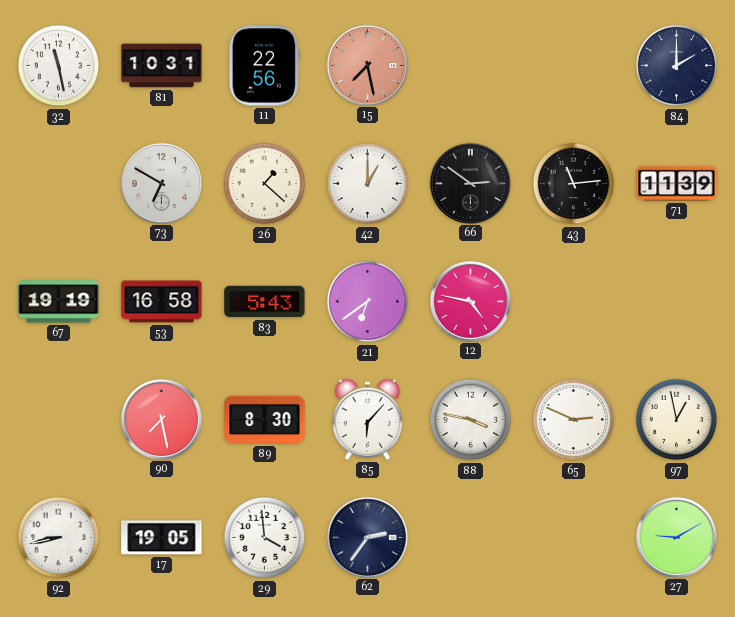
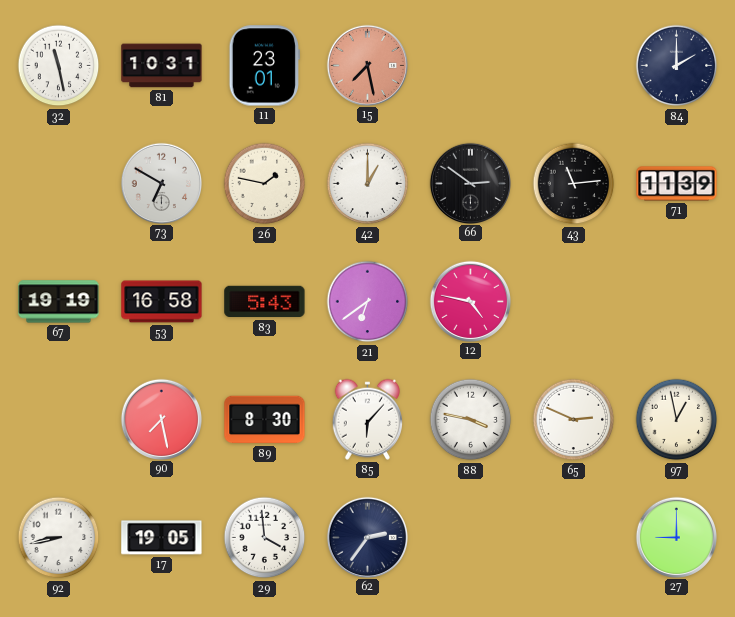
11: 22:56 -> 23:01 (264, 66)
26: 1:22 -> 1:47 (265, 184)
27: 9:10 -> 9:00 (676, 537)
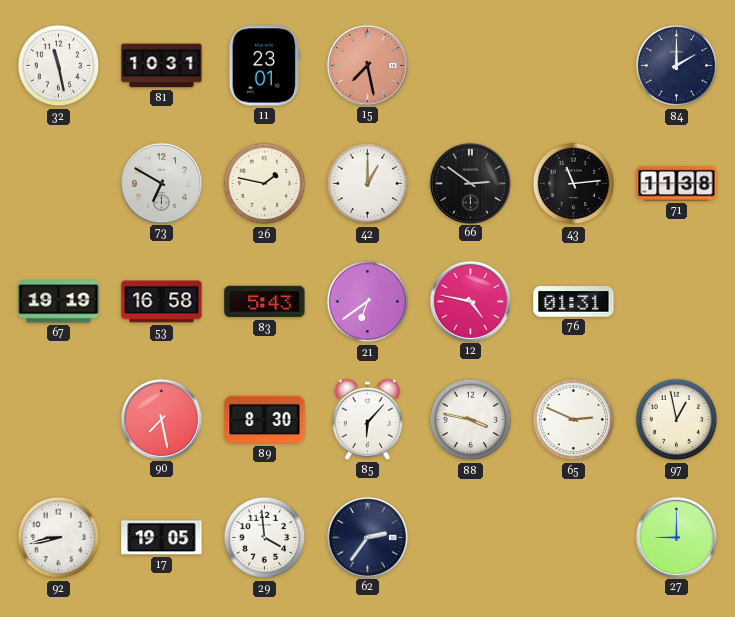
71: 11:39 -> 11:38 (677, 184)
76: none -> 01:31 (574, 302)
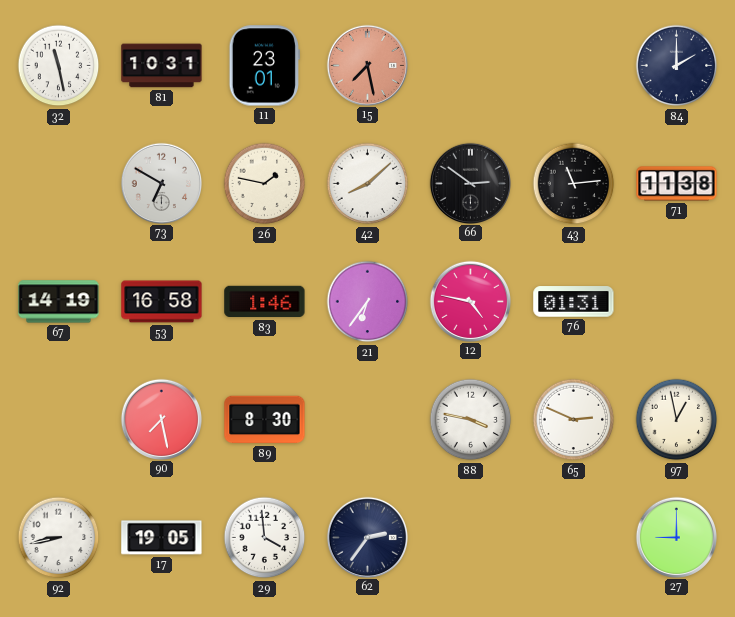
42: 1:00 -> 8:08 (368, 184)
67: 19:19 -> 14:19 (59, 302)
83: 5:43 -> 1:46 (265, 302)
21: 6:39 -> 6:36 (368, 302)
85: 6:07 -> none (367, 419)
